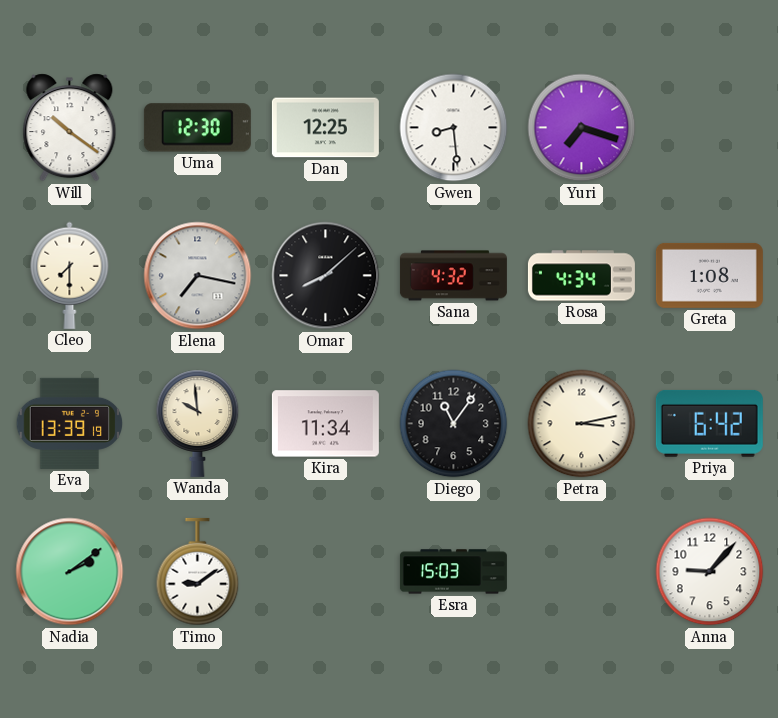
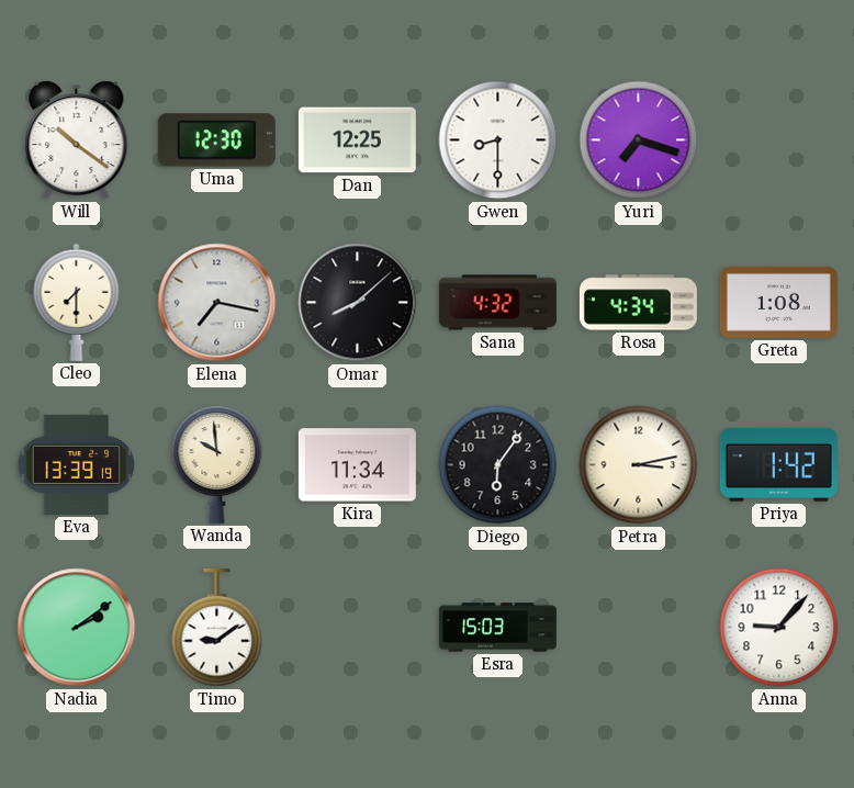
Gwen: 8:29 -> 8:30 (498, 140)
Diego: 11:06 -> 6:06 (498, 465)
Priya: 6:42 -> 1:42 (778, 464)
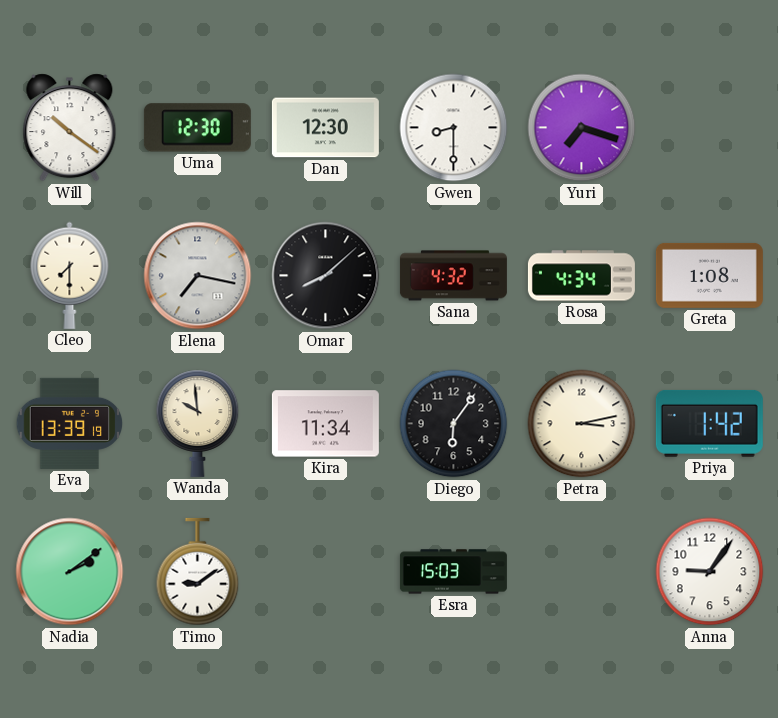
Dan: 12:25 -> 12:30 (325, 128)
Anna: 9:07 -> 9:06 (710, 572)
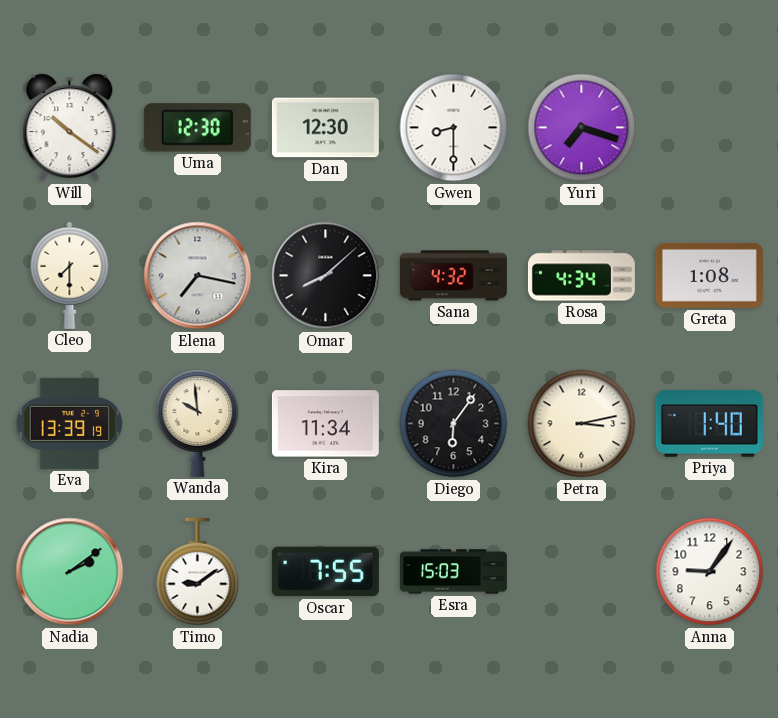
Priya: 1:42 -> 1:40 (709, 423)
Oscar: none -> 7:55 (325, 572)
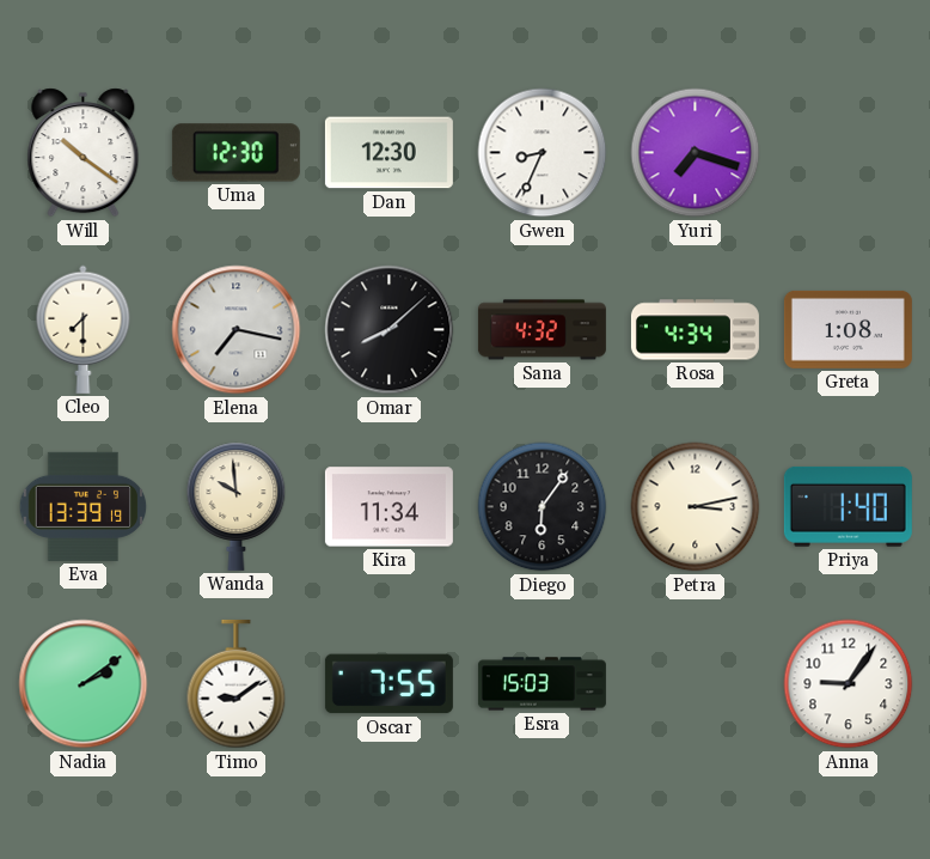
Gwen: 8:30 -> 8:34 (543, 153)
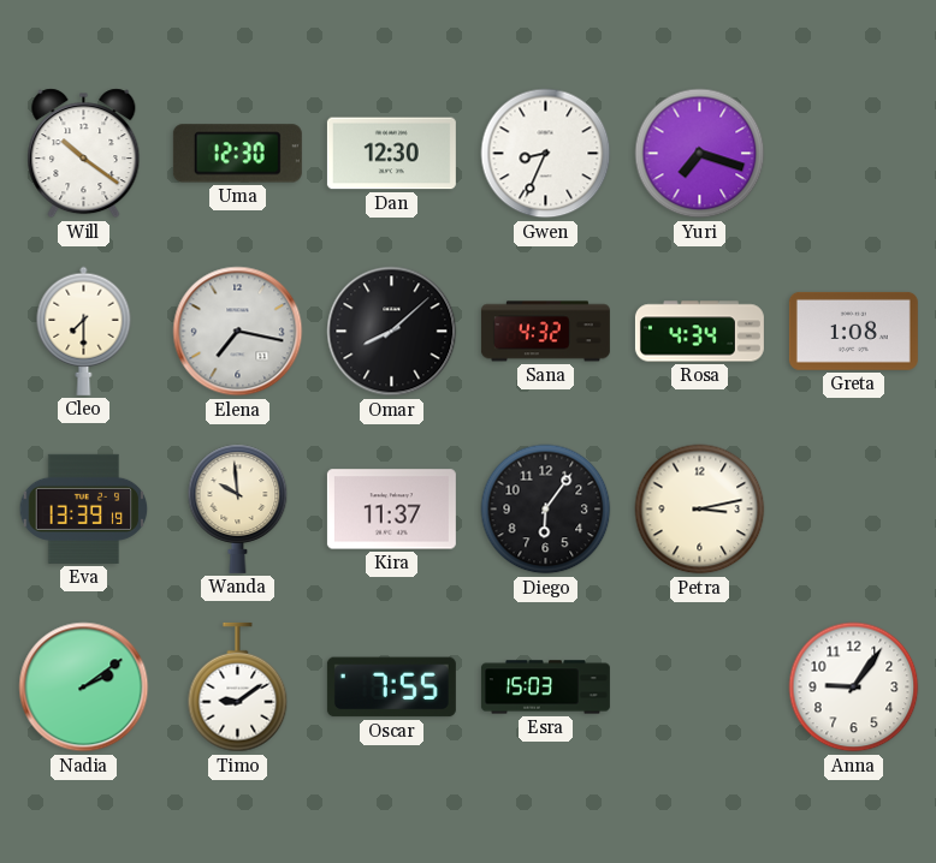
Kira: 11:34 -> 11:37 (391, 510)
Priya: 1:40 -> none (848, 506)
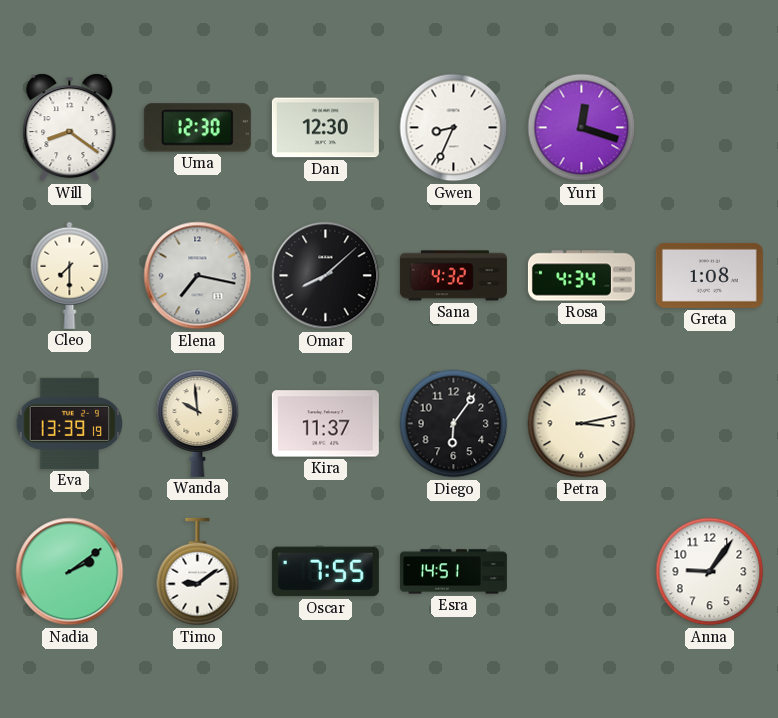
Will: 10:21 -> 8:21 (70, 128)
Yuri: 7:18 -> 12:18 (582, 128)
Esra: 15:03 -> 14:51 (453, 572)
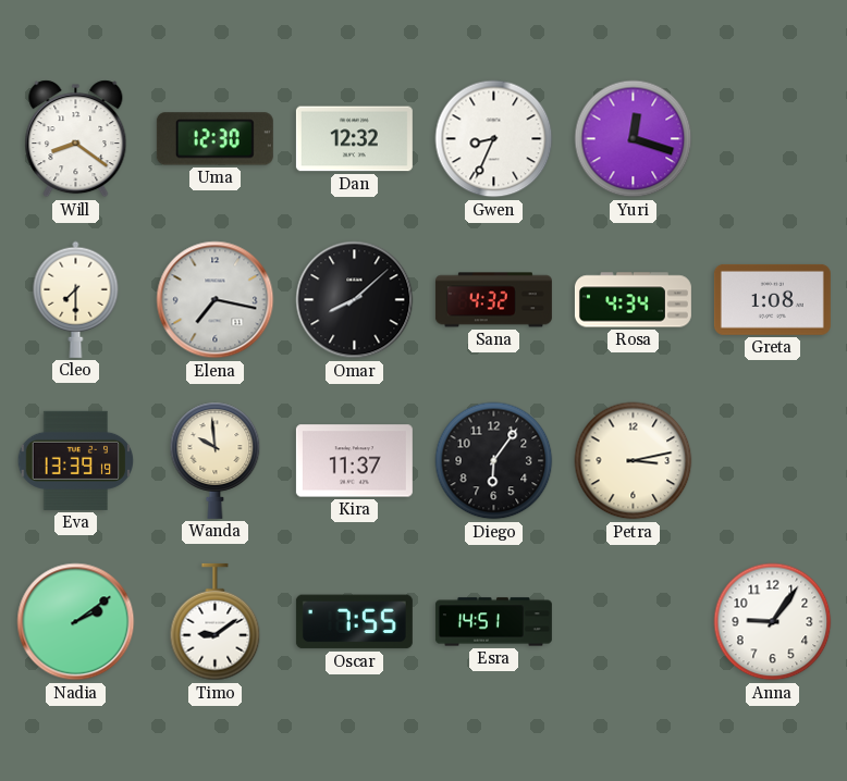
Dan: 12:30 -> 12:32 (354, 139)
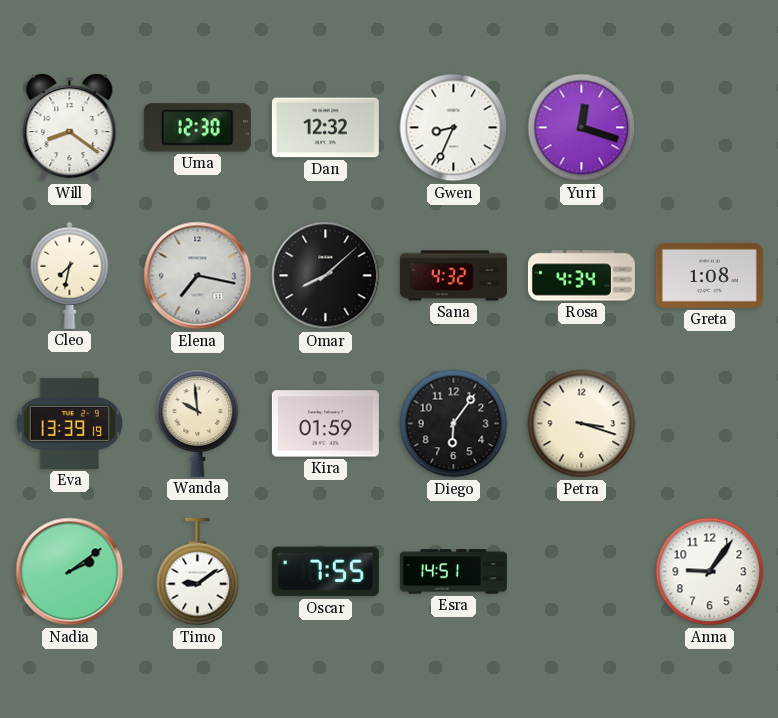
Cleo: 7:30 -> 7:32 (70, 275)
Kira: 11:37 -> 01:59 (325, 424)
Petra: 3:13 -> 3:18 (582, 424)
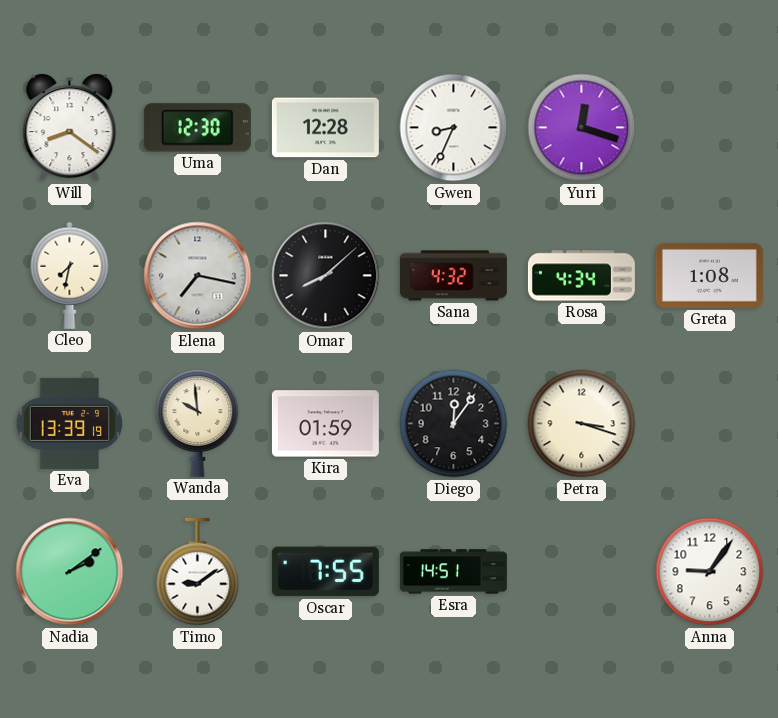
Dan: 12:32 -> 12:28 (325, 128)
Diego: 6:06 -> 12:06 (454, 424)
